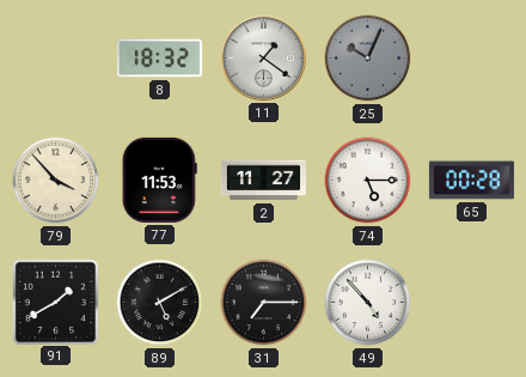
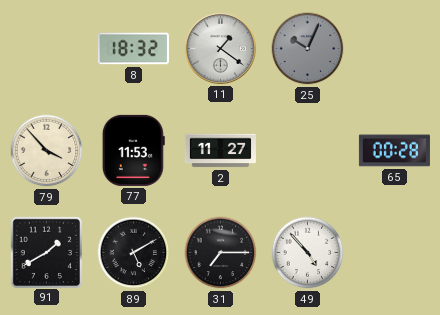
74: 5:15 -> none (368, 181)
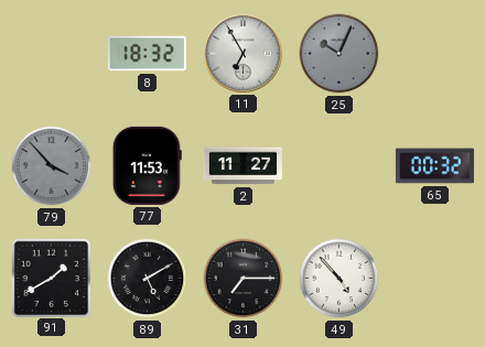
11: 1:21 -> 6:55 (242, 53)
79 dial: cream -> grey (52, 166)
65: 00:28 -> 00:32 (434, 166)
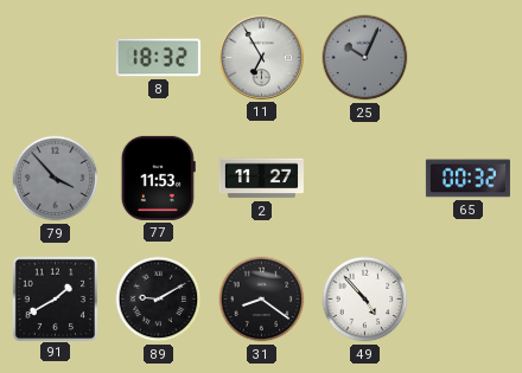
89: 5:10 -> 9:10 (159, 300)
31: 7:15 -> 8:21 (262, 300)
